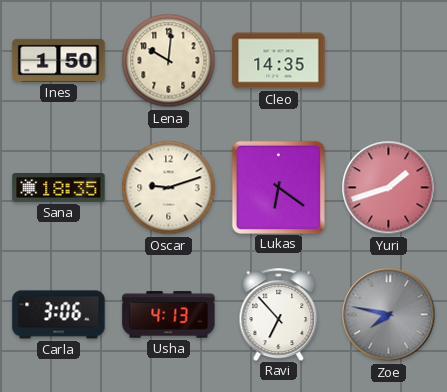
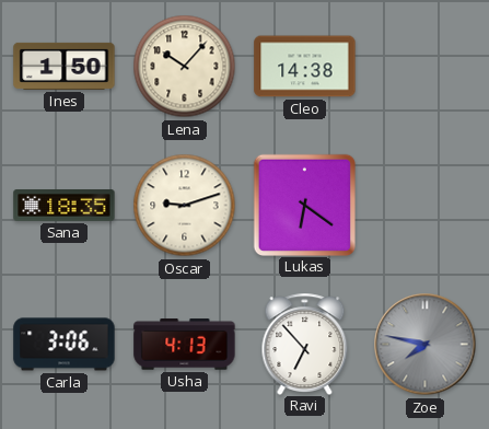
Lena: 10:01 -> 10:07 (185, 67)
Cleo: 14:35 -> 14:38 (305, 67)
Yuri: 1:42 -> none (389, 188)
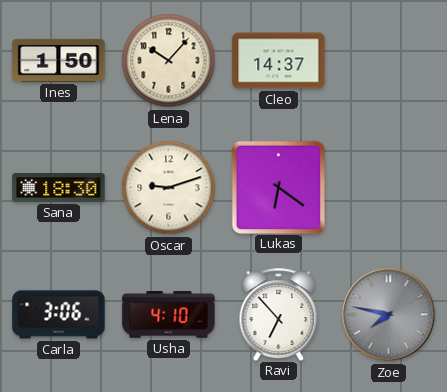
Cleo: 14:38 -> 14:37 (279, 61)
Sana: 18:35 -> 18:30 (59, 188)
Usha: 4:13 -> 4:10 (169, 315)
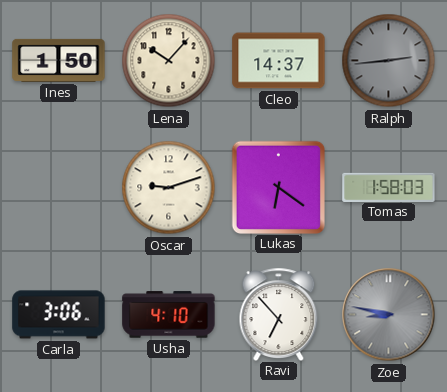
Ralph: none -> 2:44 (389, 61)
Sana: 18:30 -> none (59, 188)
Tomas: none -> 1:58 (389, 187)
Zoe: 7:47 -> 8:47 (389, 315)
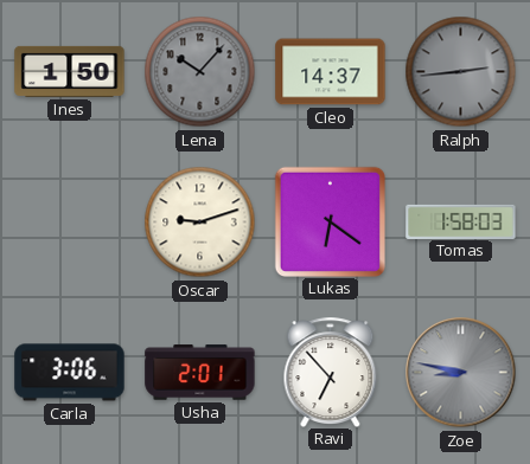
Lena dial: cream -> grey (200, 72)
Usha: 4:10 -> 2:01 (200, 373)
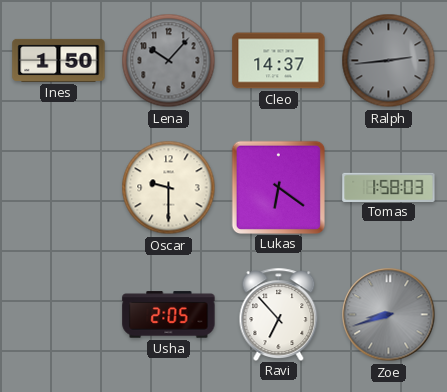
Oscar: 9:12 -> 9:30 (169, 188)
Carla: 3:06 -> none (70, 373)
Usha: 2:01 -> 2:05 (169, 315)
Zoe: 8:47 -> 8:42 (389, 315)
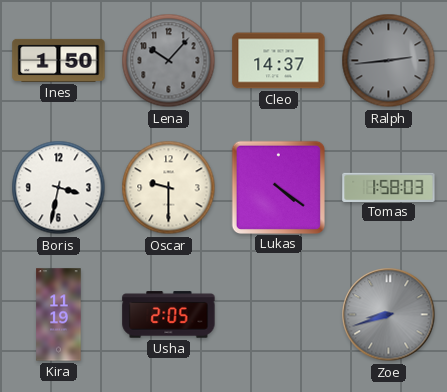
Boris: none -> 3:32 (59, 188)
Lukas: 6:21 -> 4:21 (278, 187)
Kira: none -> 11:19 (59, 315)
Ravi: 6:53 -> none (279, 314)
